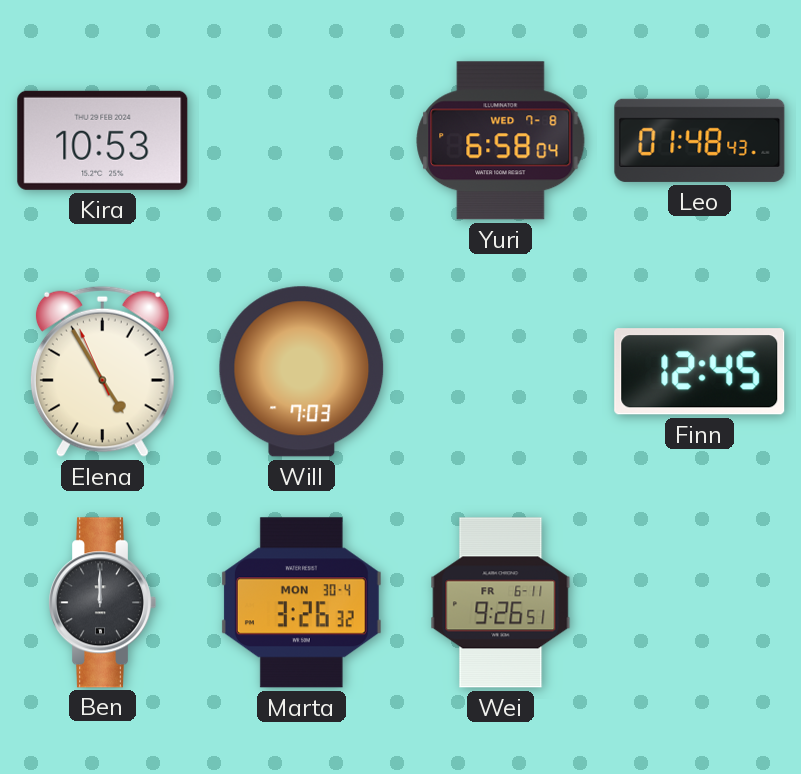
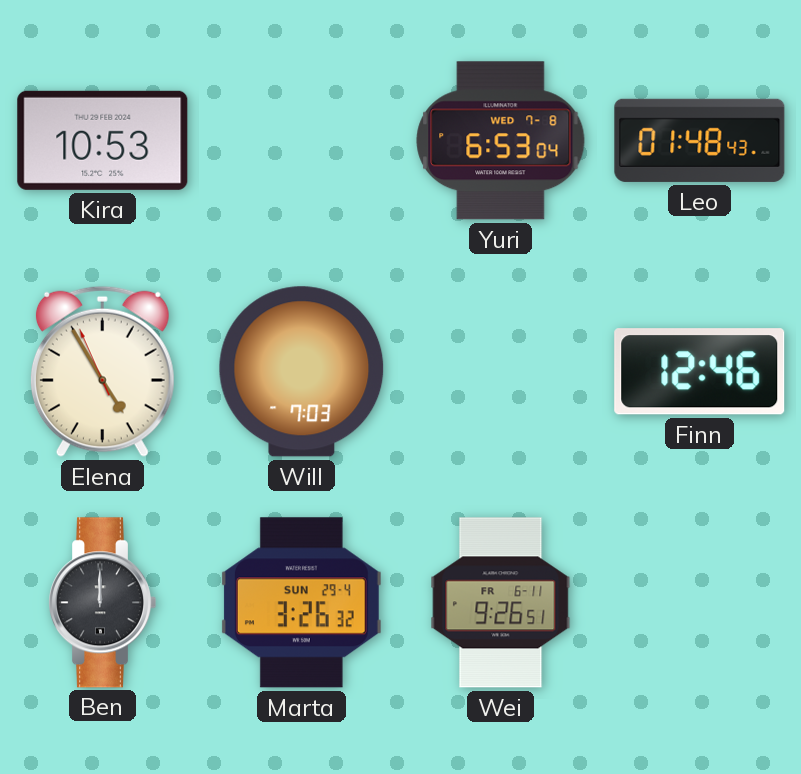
Yuri: 6:58 -> 6:53 (501, 141)
Finn: 12:45 -> 12:46 (700, 372)
Marta date: MON 30-4 -> SUN 29-4 (301, 603)
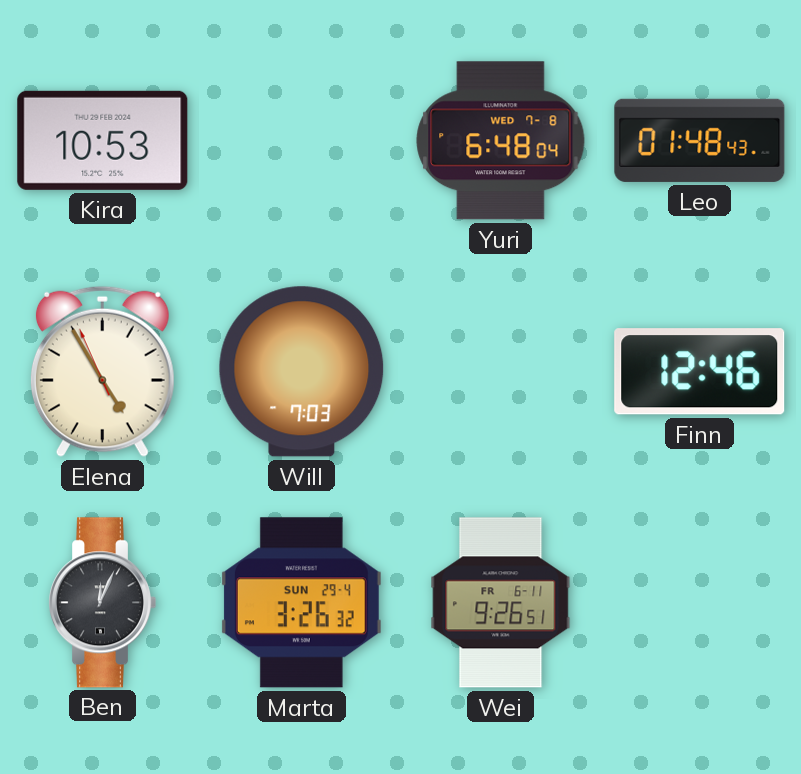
Yuri: 6:53 -> 6:48 (501, 141)
Ben: 12:00 -> 12:04 (103, 603)
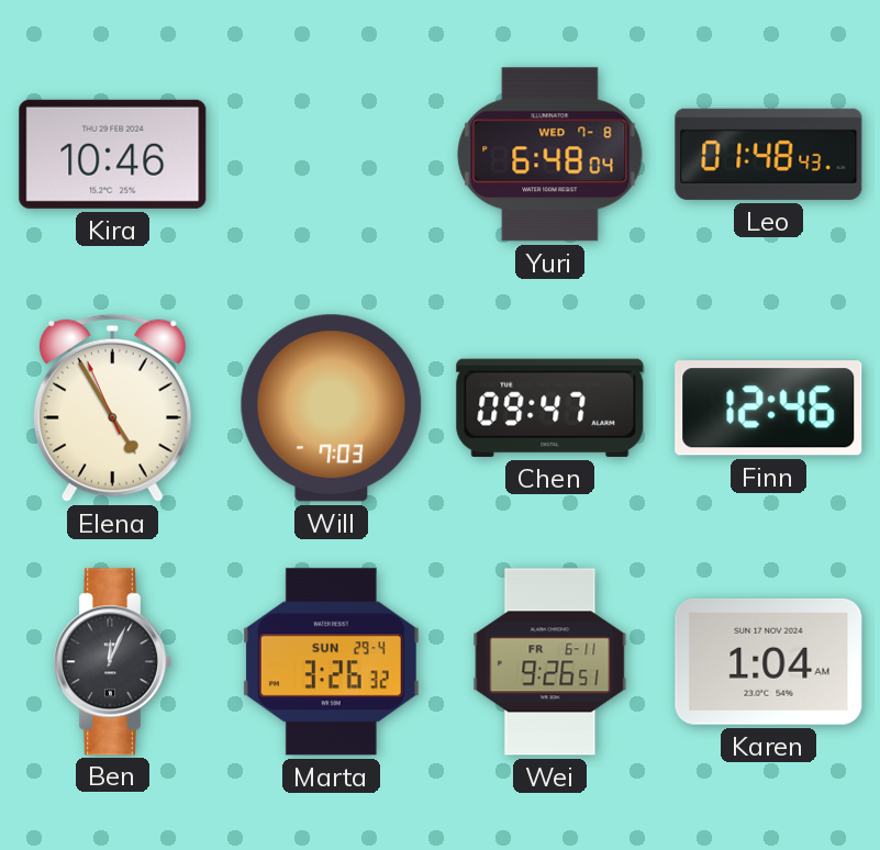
Kira: 10:53 -> 10:46 (113, 154)
Chen: none -> 09:47 (550, 407)
Karen: none -> 1:04 (769, 661)
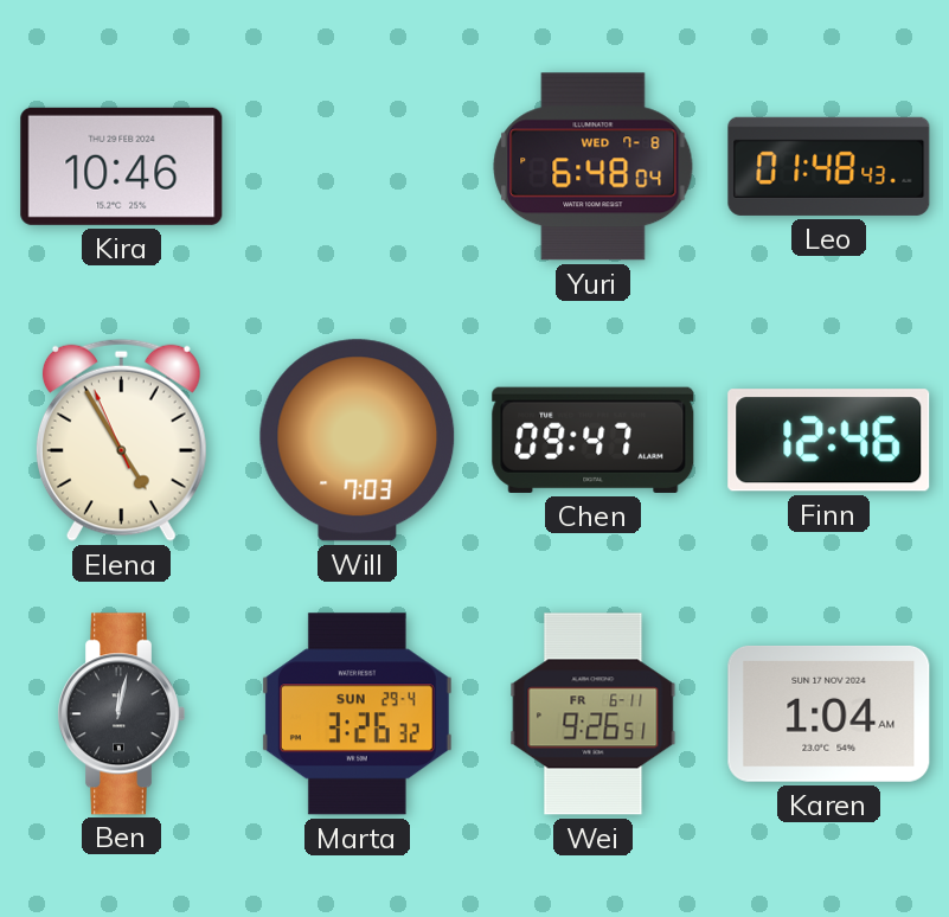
Ben: 12:04 -> 12:02 (122, 714)
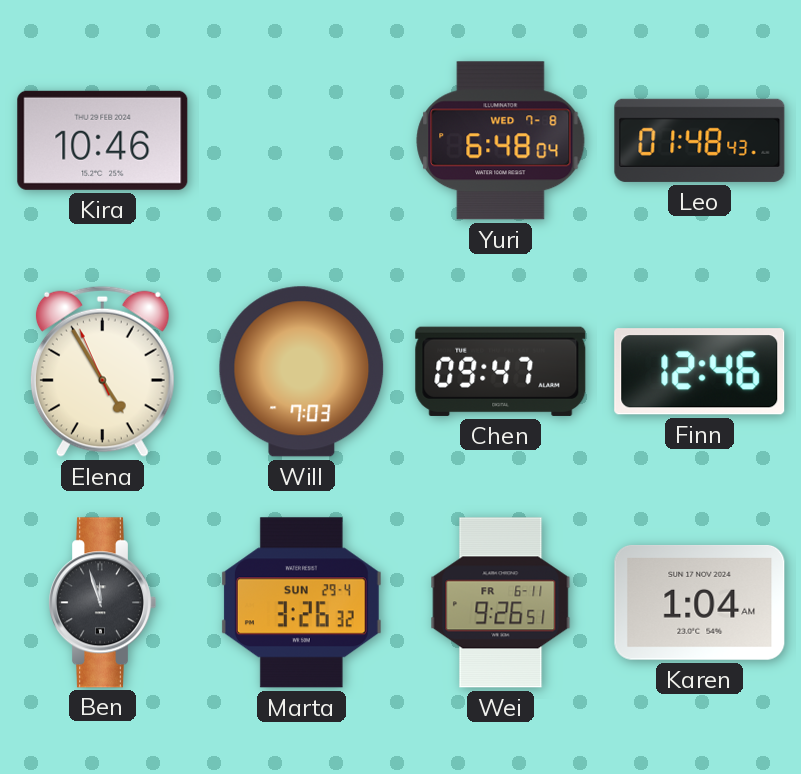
Ben: 12:02 -> 11:57 (103, 603)
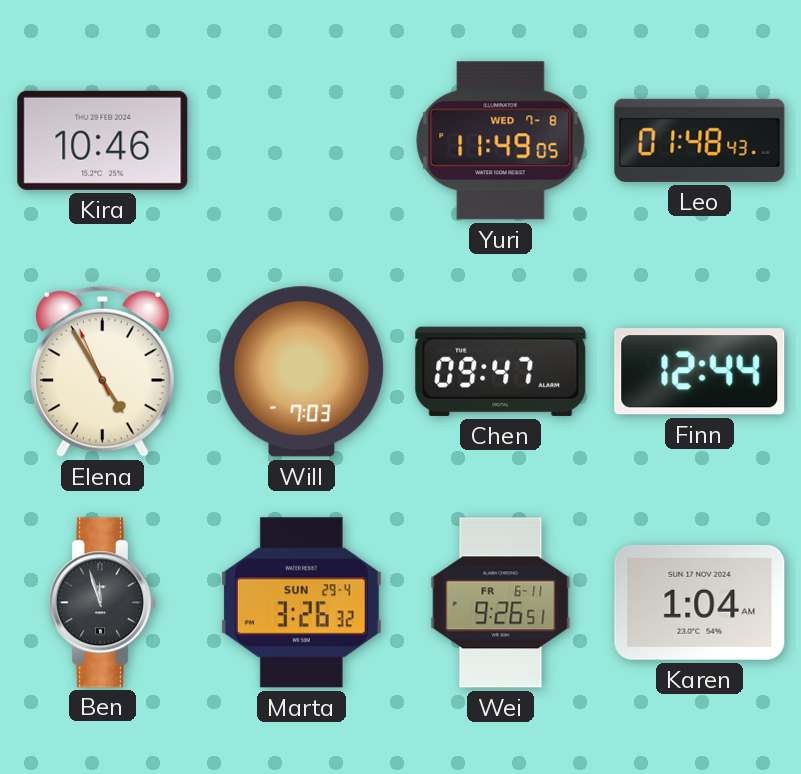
Yuri: 6:48 -> 11:49 (501, 141)
Finn: 12:46 -> 12:44 (700, 372)
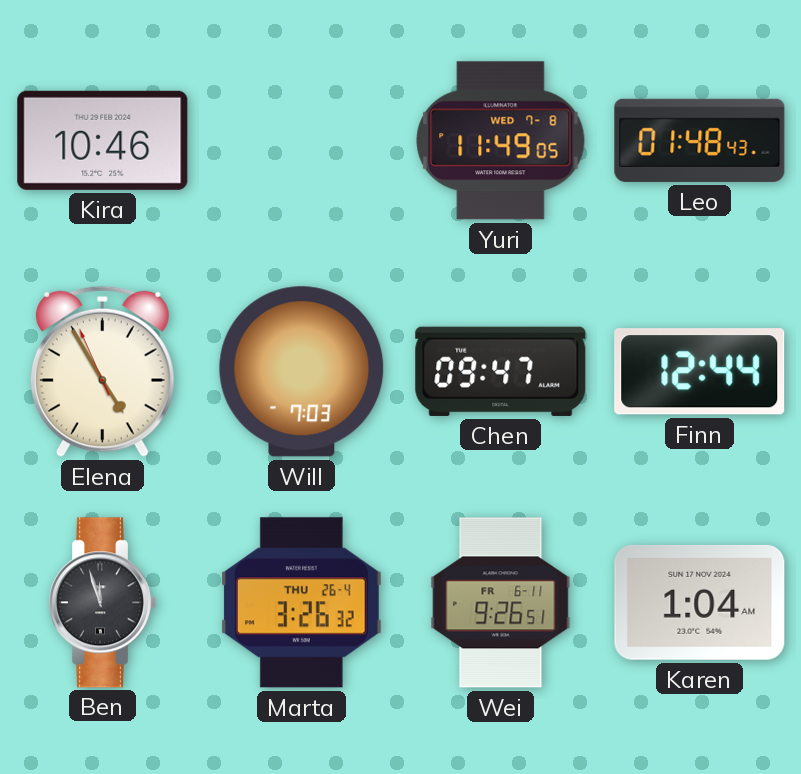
Marta date: SUN 29-4 -> THU 26-4 (301, 603)
